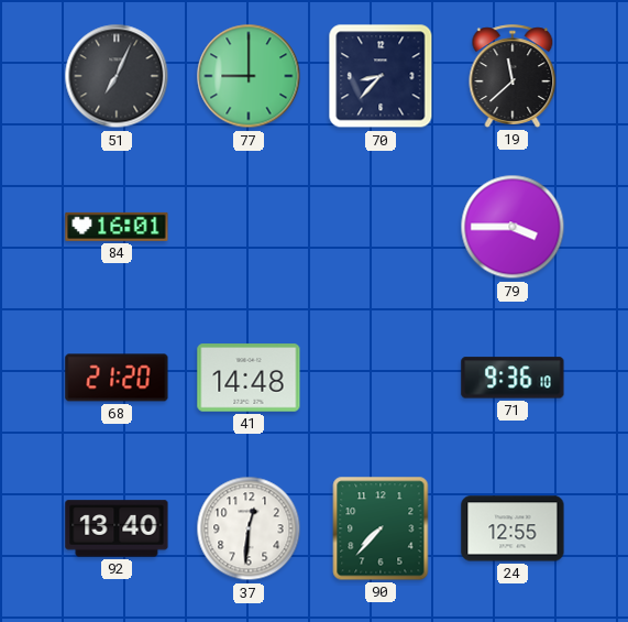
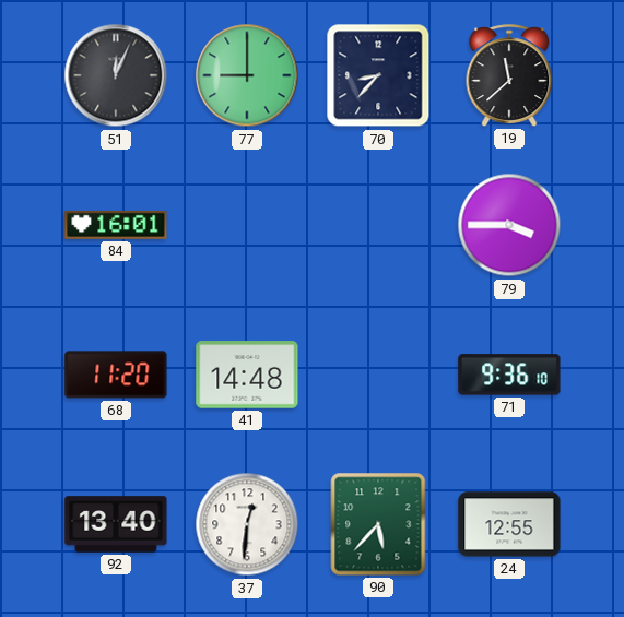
51: 7:04 -> 12:04 (116, 75)
68: 21:20 -> 11:20 (116, 375)
90: 7:37 -> 5:37 (378, 524)
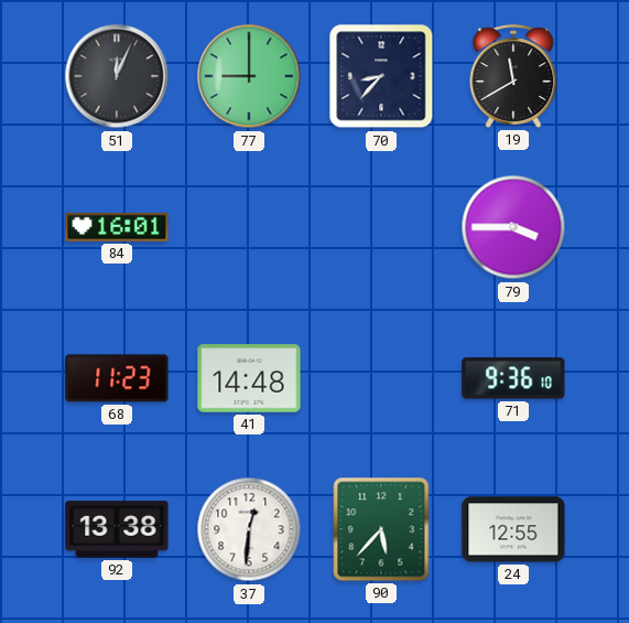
19: 11:38 -> 11:40 (513, 76)
68: 11:20 -> 11:23 (117, 378)
92: 13:40 -> 13:38 (117, 529)
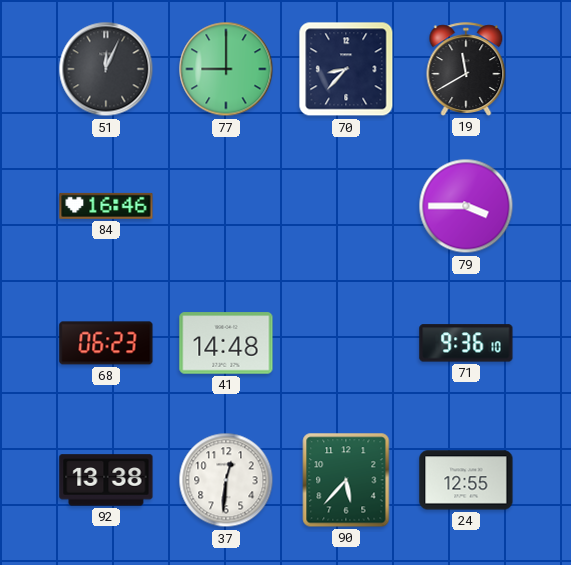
84: 16:01 -> 16:46 (106, 206)
68: 11:23 -> 06:23 (106, 343)
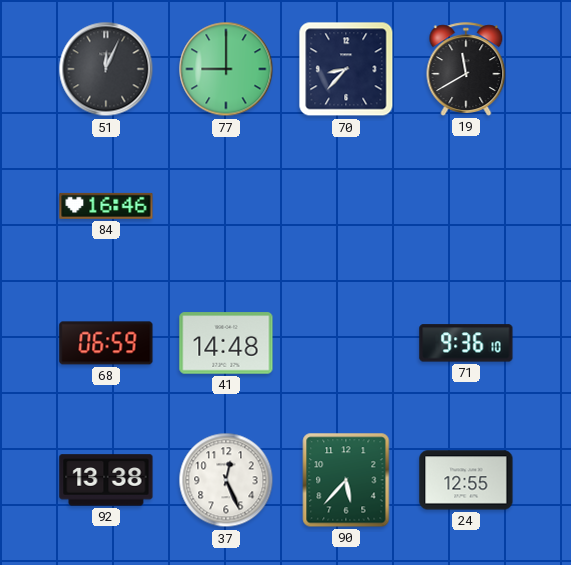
79: 3:45 -> none (466, 206)
68: 06:23 -> 06:59 (106, 343)
37: 12:31 -> 12:26 (226, 480)
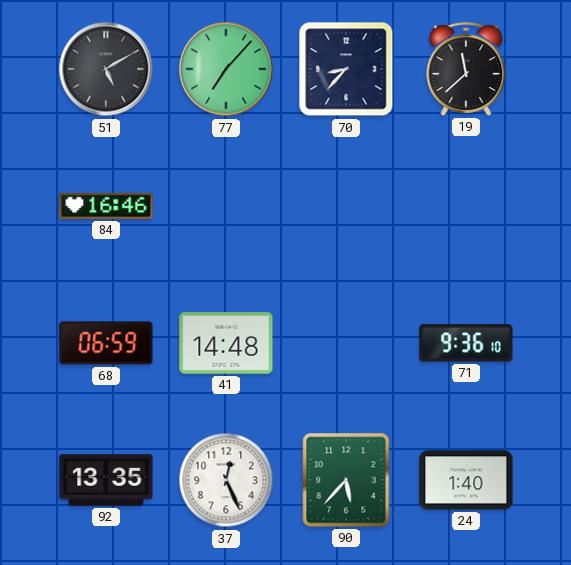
51: 12:04 -> 5:10 (106, 69)
77: 9:00 -> 7:07 (226, 69)
19: 11:40 -> 11:38 (466, 69)
92: 13:38 -> 13:35 (106, 480)
24: 12:55 -> 1:40 (466, 480)
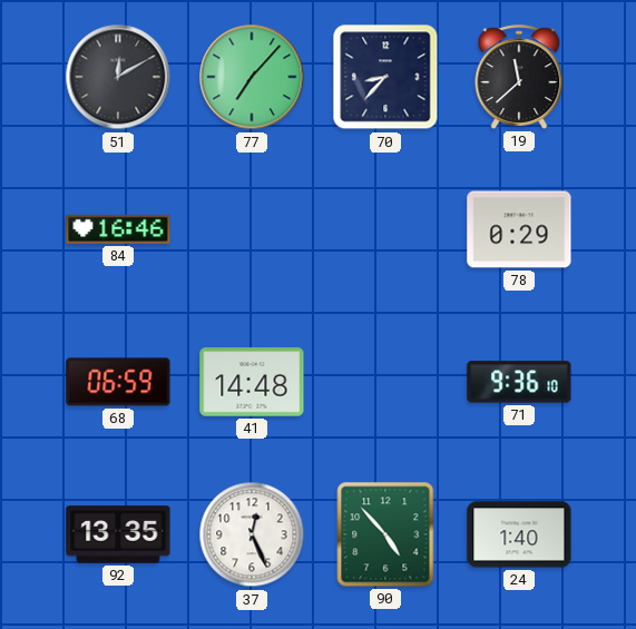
51: 5:10 -> 12:10 (118, 77)
78: none -> 0:29 (519, 229)
90: 5:37 -> 4:53 (385, 534)
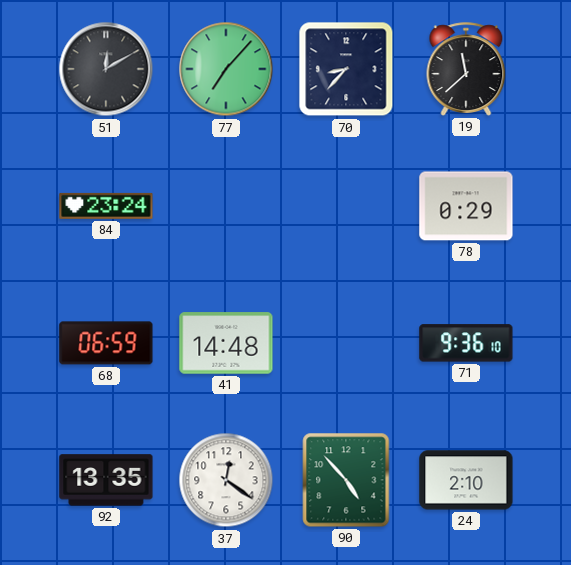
84: 16:46 -> 23:24 (106, 206)
37: 12:26 -> 12:21 (226, 480)
24: 1:40 -> 2:10 (466, 480)
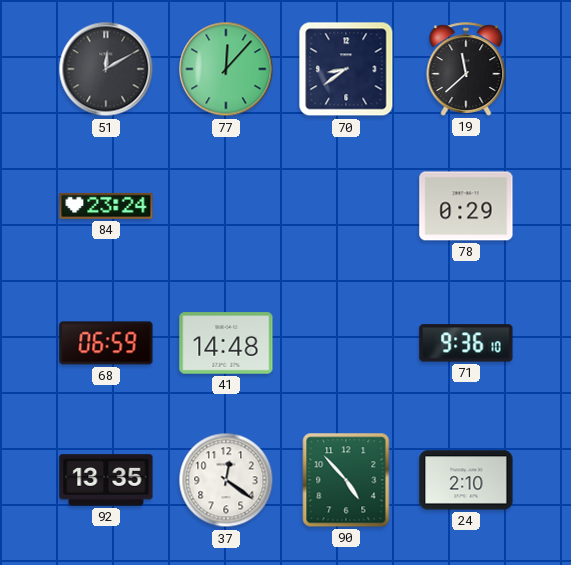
77: 7:07 -> 12:07 (226, 69)
70: 8:37 -> 8:39 (346, 69)
